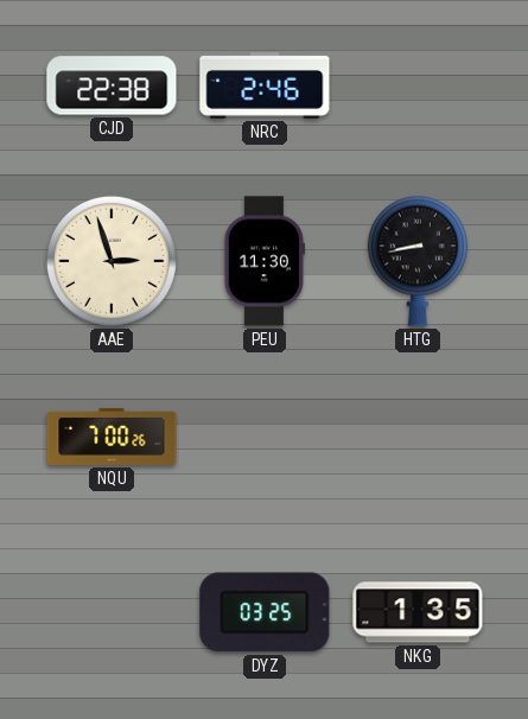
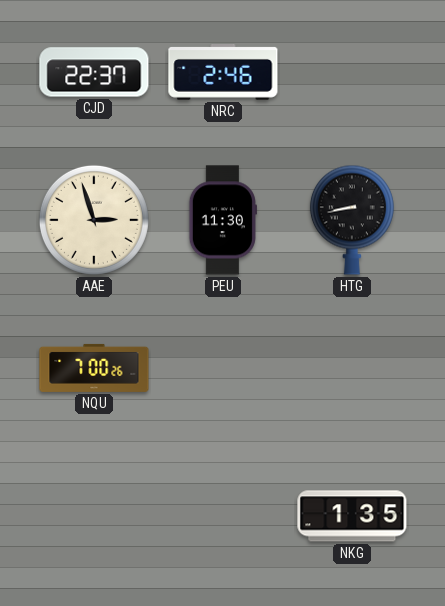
CJD: 22:38 -> 22:37 (94, 72)
DYZ: 03:25 -> none (265, 612)
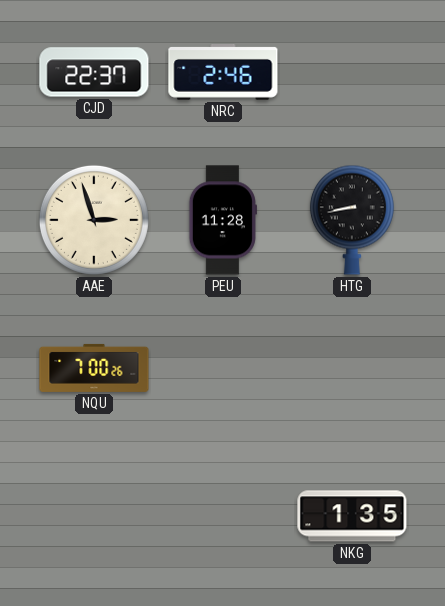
PEU: 11:30 -> 11:28 (223, 220)
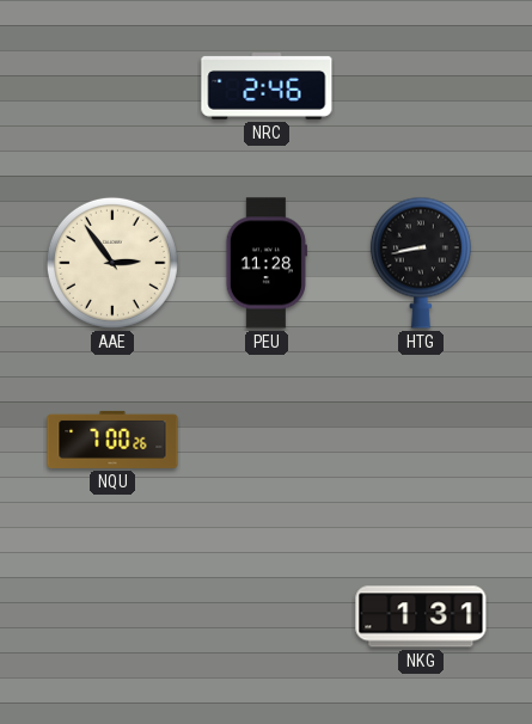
CJD: 22:37 -> none (94, 72)
AAE: 2:57 -> 2:54 (112, 263)
NKG: 1:35 -> 1:31 (421, 616)
